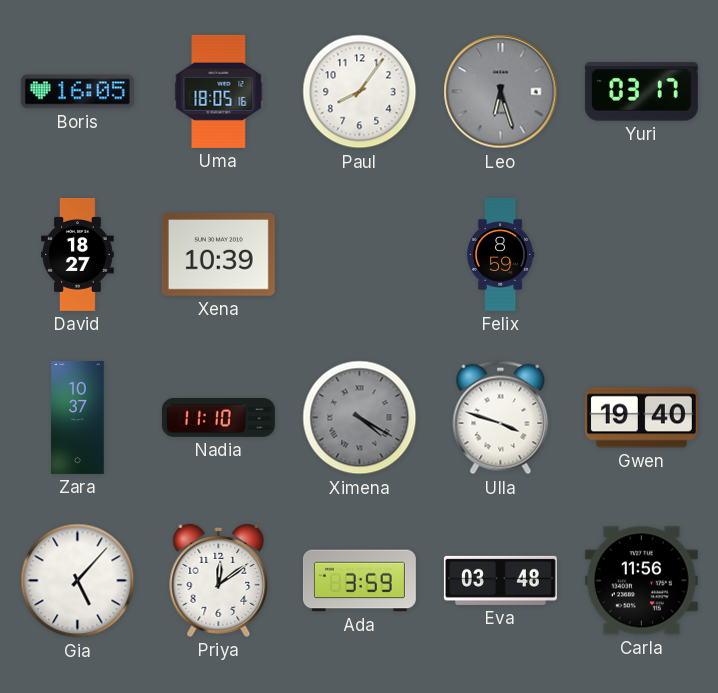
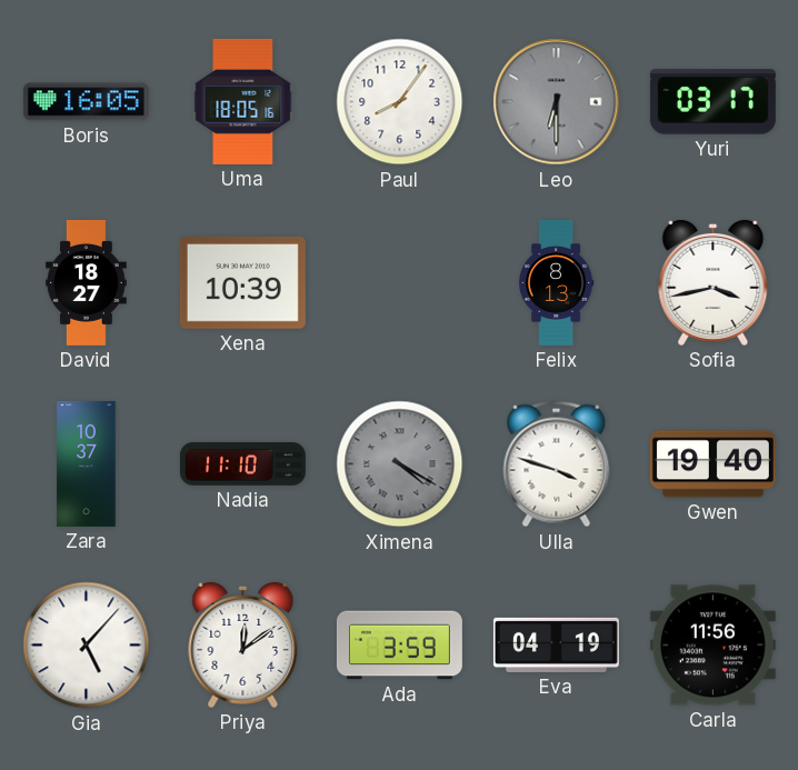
Leo: 6:27 -> 6:30 (557, 102)
Felix: 8:59 -> 8:13 (557, 282)
Sofia: none -> 3:43 (714, 282)
Eva: 03:48 -> 04:19 (556, 644)
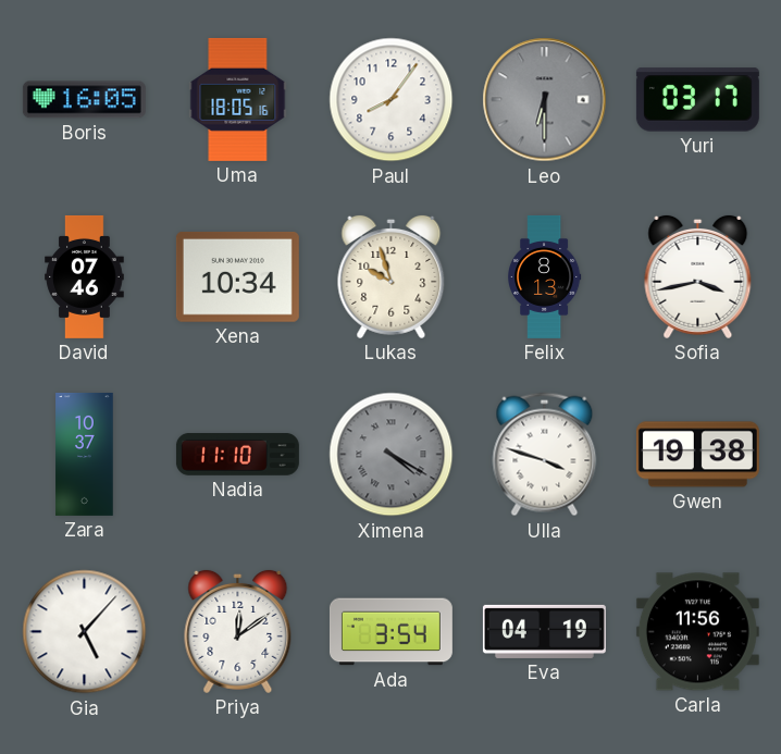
David: 18:27 -> 07:46 (85, 276)
Xena: 10:39 -> 10:34 (237, 277)
Lukas: none -> 9:57 (392, 276)
Gwen: 19:40 -> 19:38 (697, 455)
Ada: 3:59 -> 3:54 (390, 632)
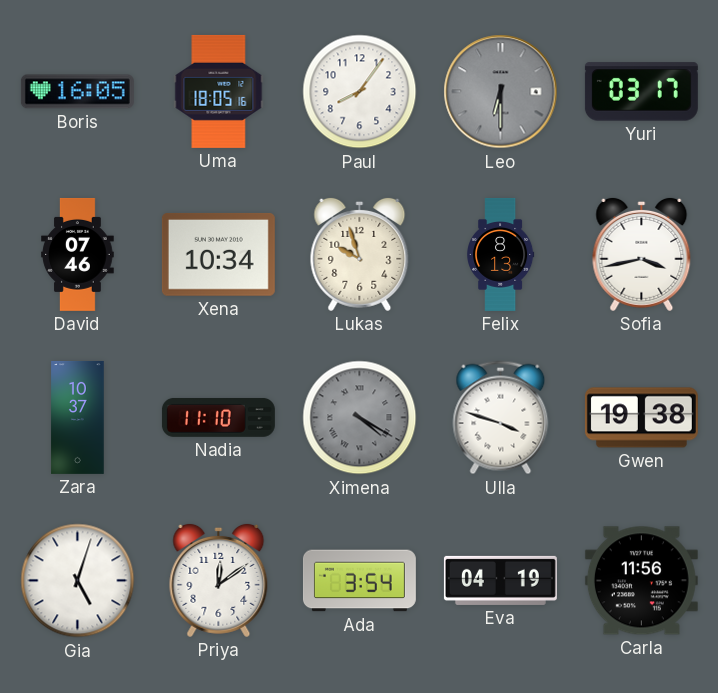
Gia: 5:07 -> 5:03 (78, 581)
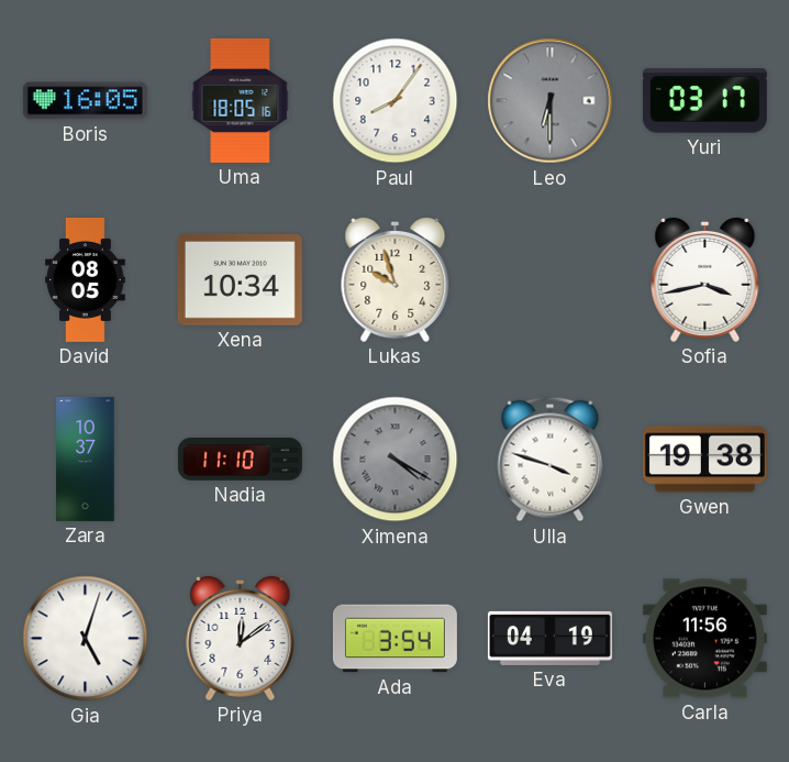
David: 07:46 -> 08:05 (86, 279)
Felix: 8:13 -> none (501, 254)
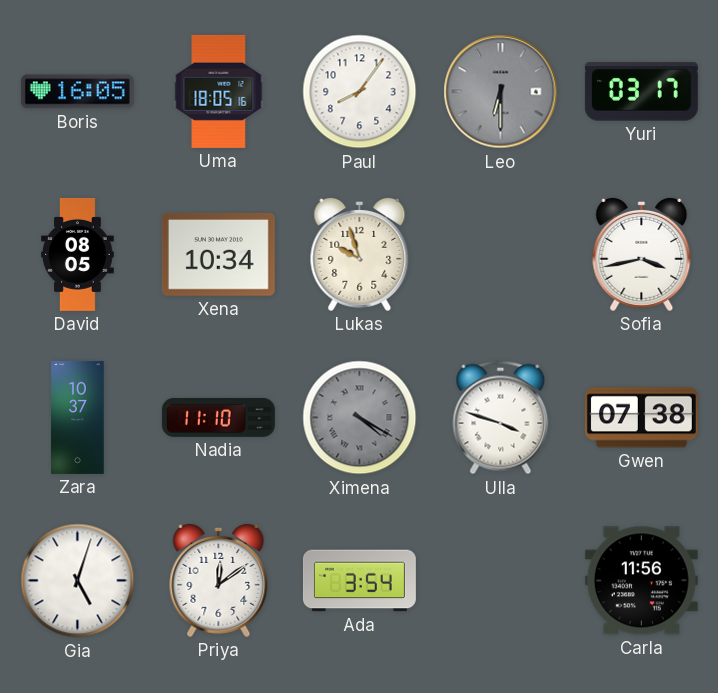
Gwen: 19:38 -> 07:38 (641, 418)
Eva: 04:19 -> none (549, 638)
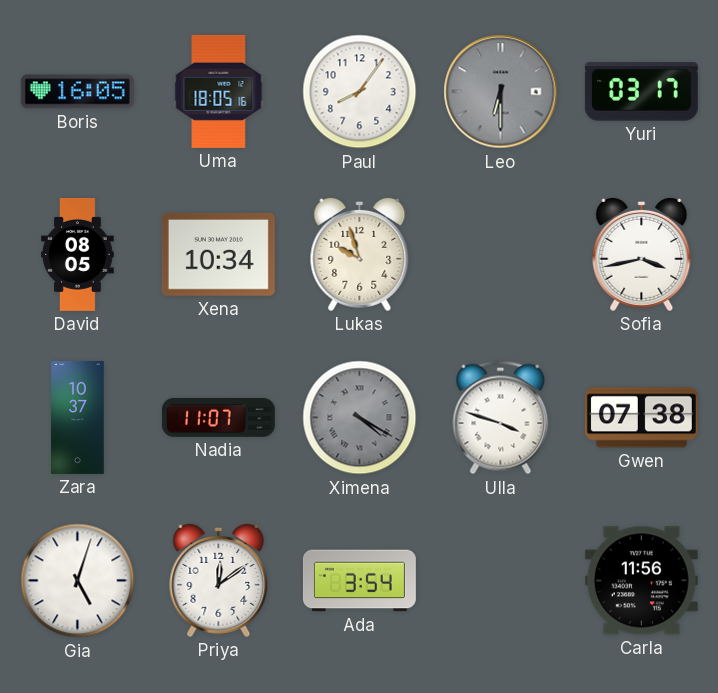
Nadia: 11:10 -> 11:07 (218, 417)
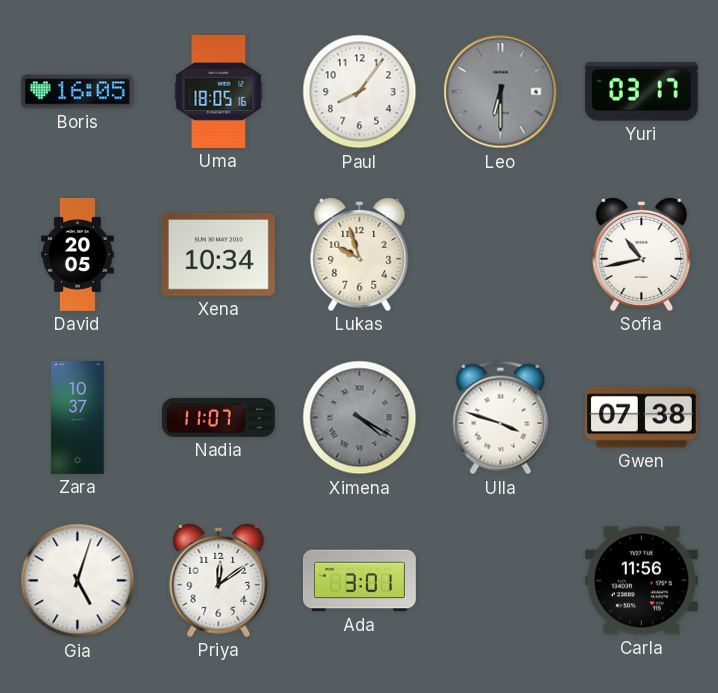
David: 08:05 -> 20:05 (78, 254)
Sofia: 3:43 -> 10:43 (642, 254)
Ada: 3:54 -> 3:01 (359, 581)
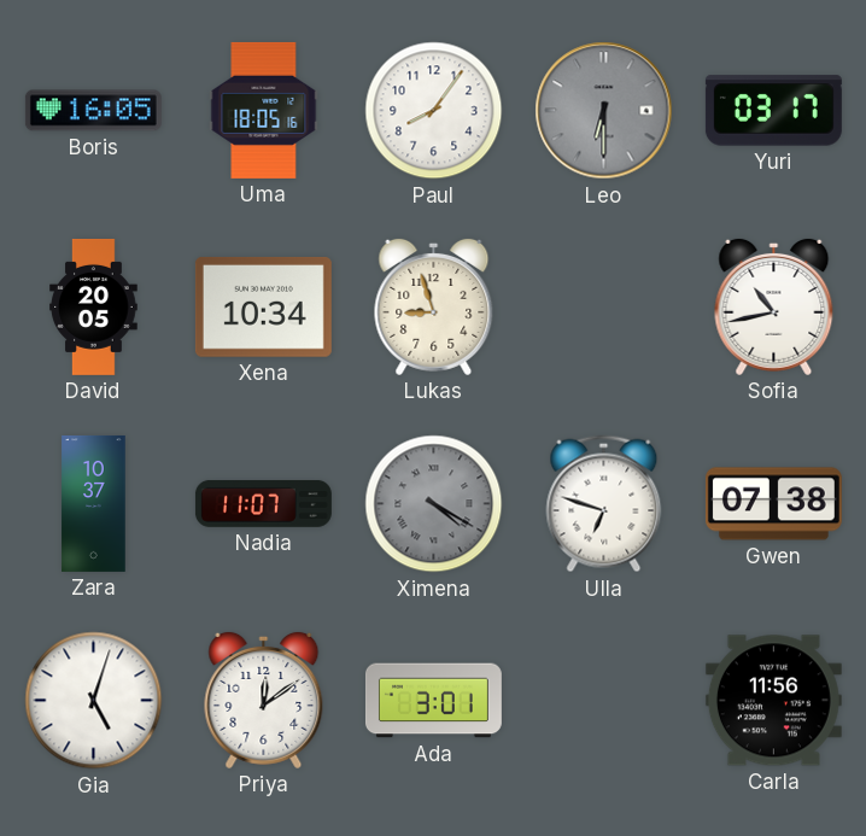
Lukas: 9:57 -> 8:57 (434, 306)
Ulla: 3:48 -> 6:48 (604, 504)
